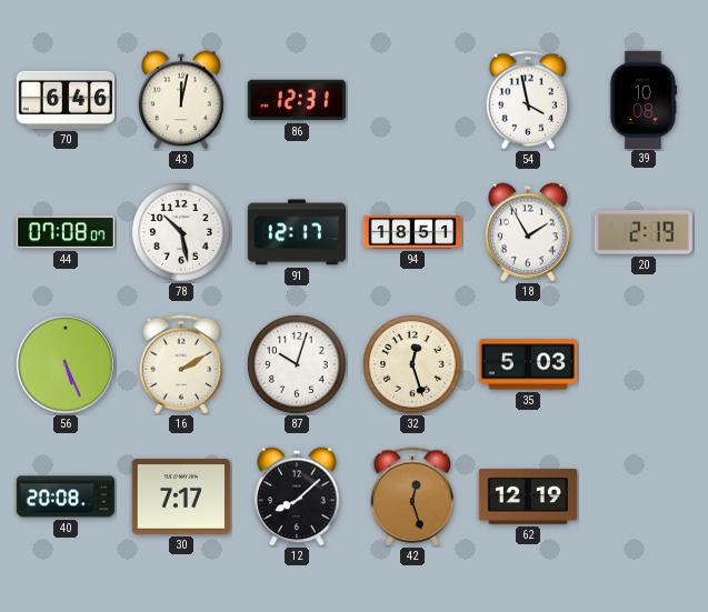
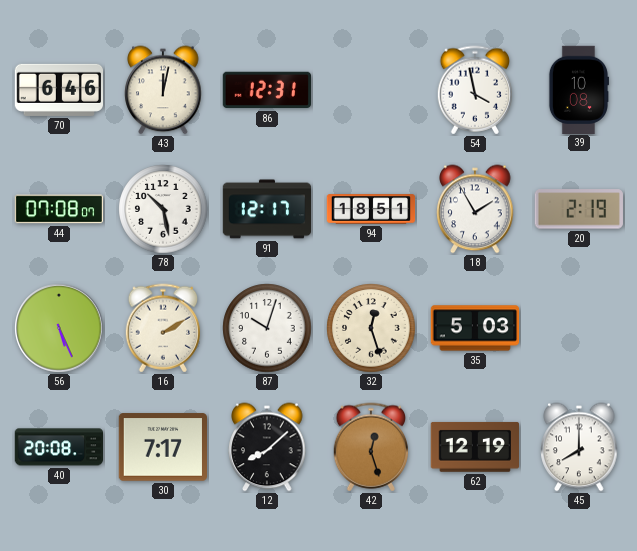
45: none -> 8:00 (579, 447)
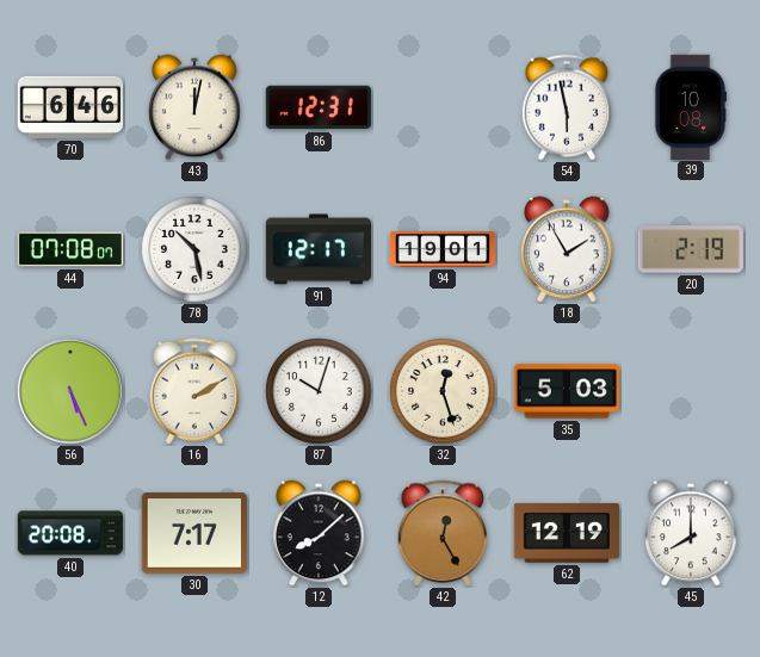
54: 3:58 -> 5:58 (566, 107)
94: 18:51 -> 19:01 (443, 249)
42: 12:27 -> 12:25 (441, 533)
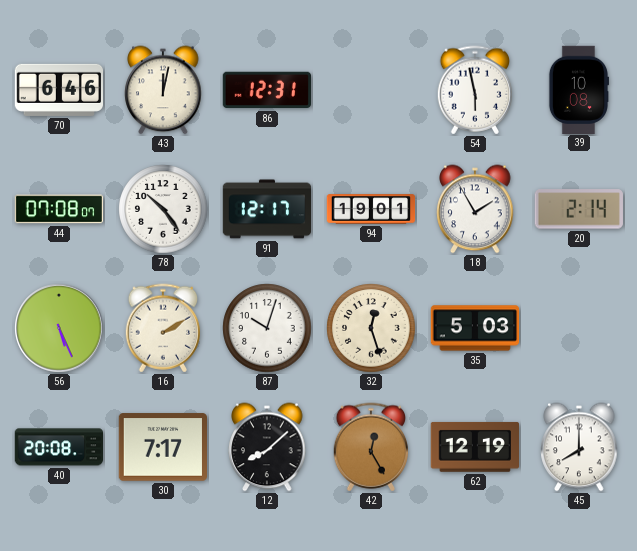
78: 10:28 -> 10:24 (163, 209)
20: 2:19 -> 2:14 (579, 209)
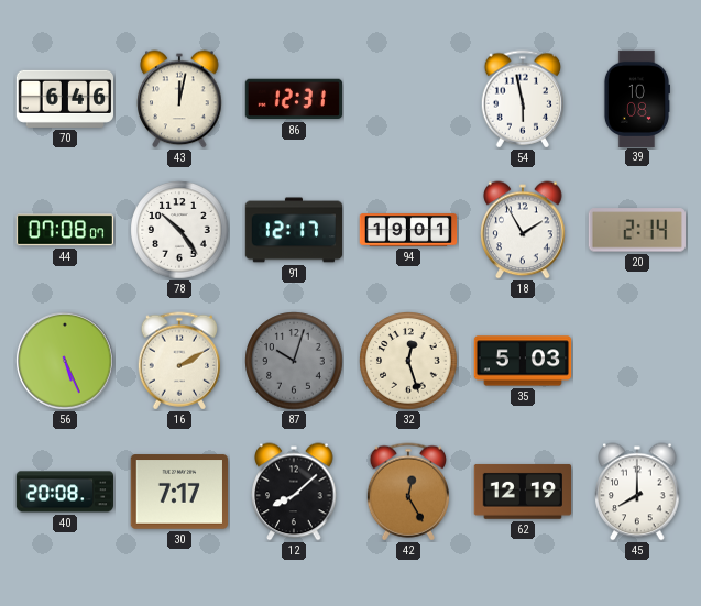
87 dial: white -> grey (294, 361)
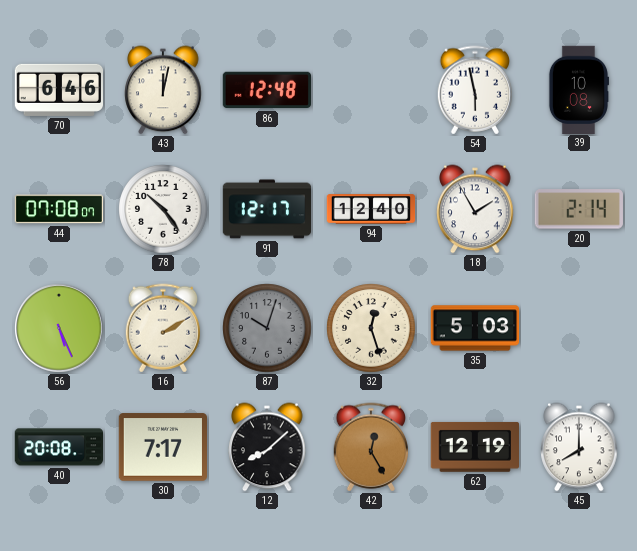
86: 12:31 -> 12:48 (266, 90)
94: 19:01 -> 12:40 (371, 209)
